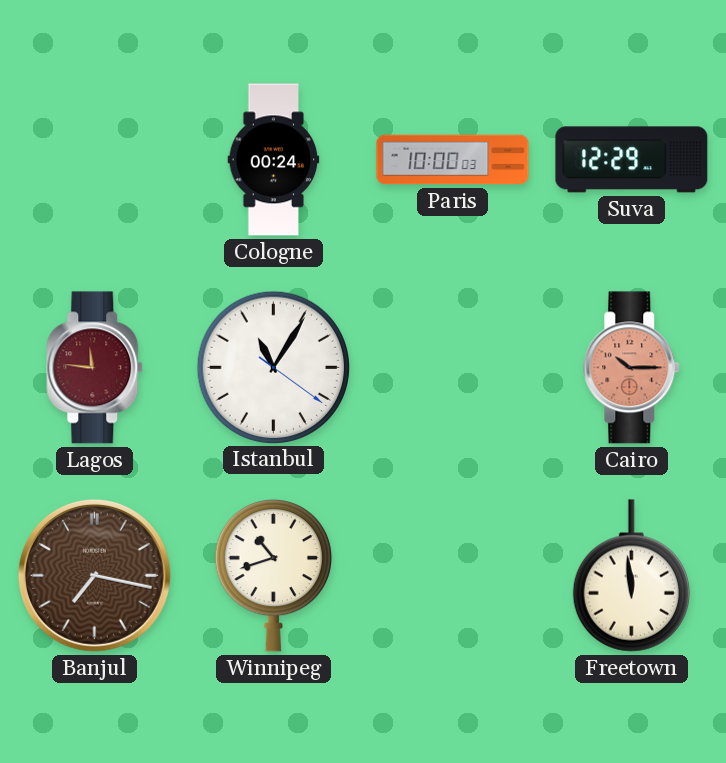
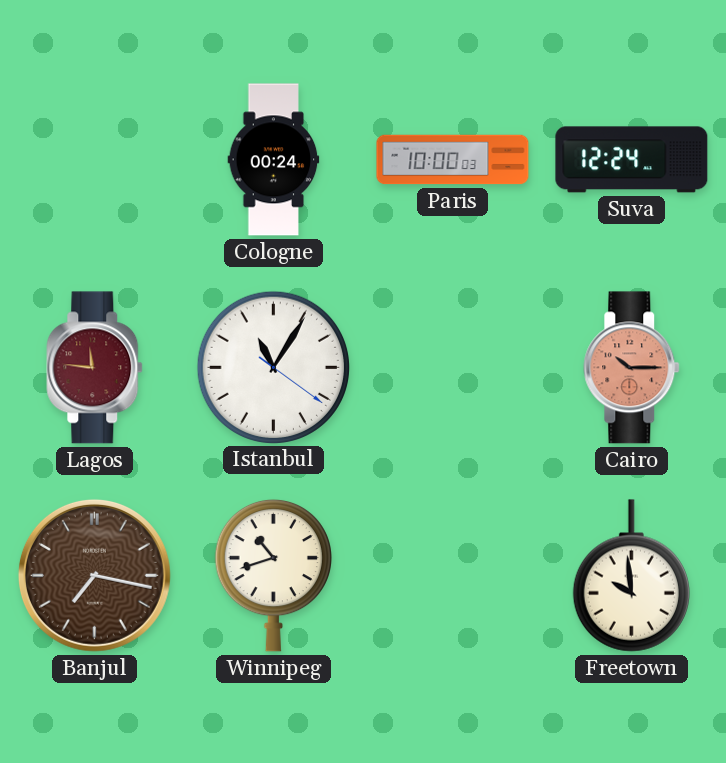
Suva: 12:29 -> 12:24 (632, 160)
Freetown: 11:59 -> 9:59 (631, 576)
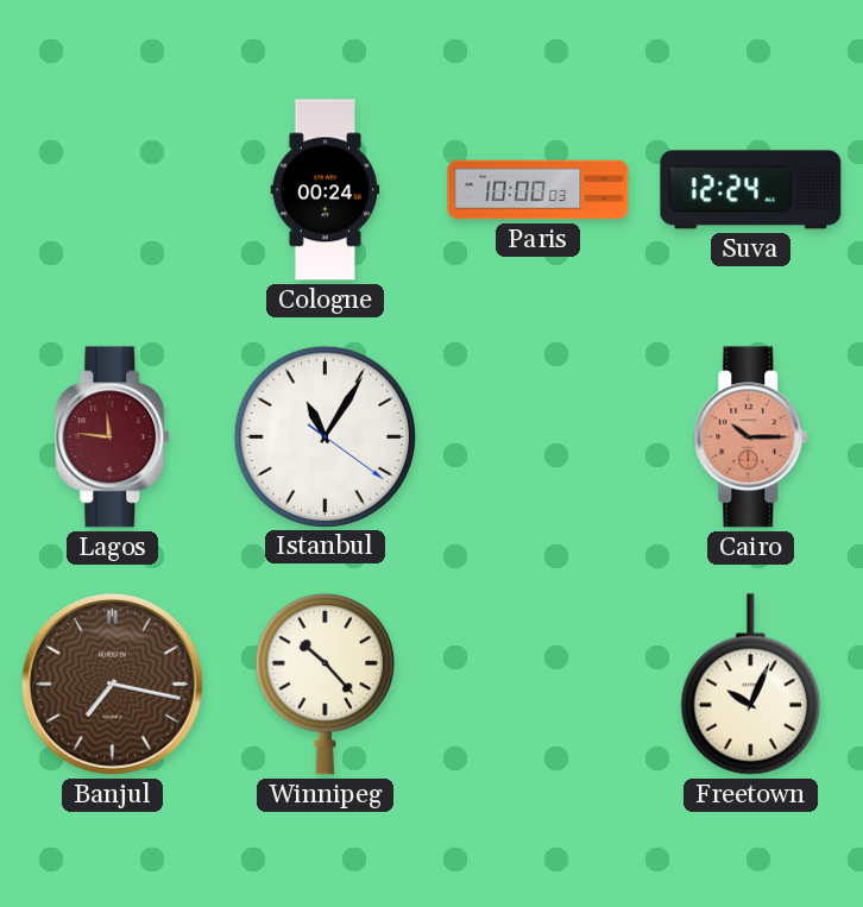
Winnipeg: 10:42 -> 10:23 (325, 684)
Freetown: 9:59 -> 10:04 (750, 685)
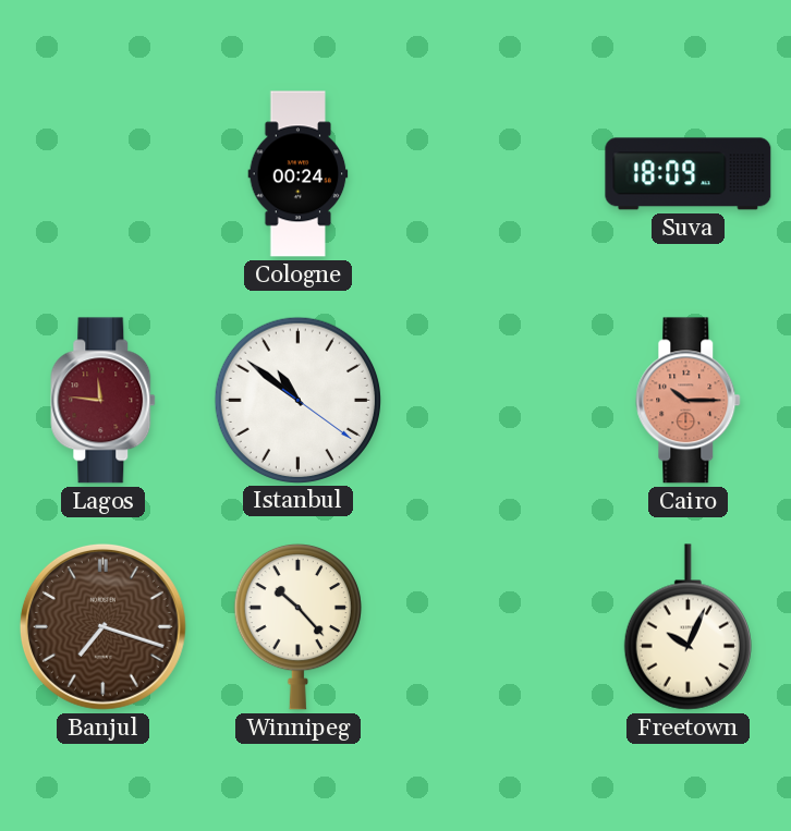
Paris: 10:00 -> none (538, 190)
Suva: 12:24 -> 18:09 (689, 174)
Istanbul: 11:05 -> 10:51 (297, 400)
Banjul: 7:17 -> 7:18 (102, 626)
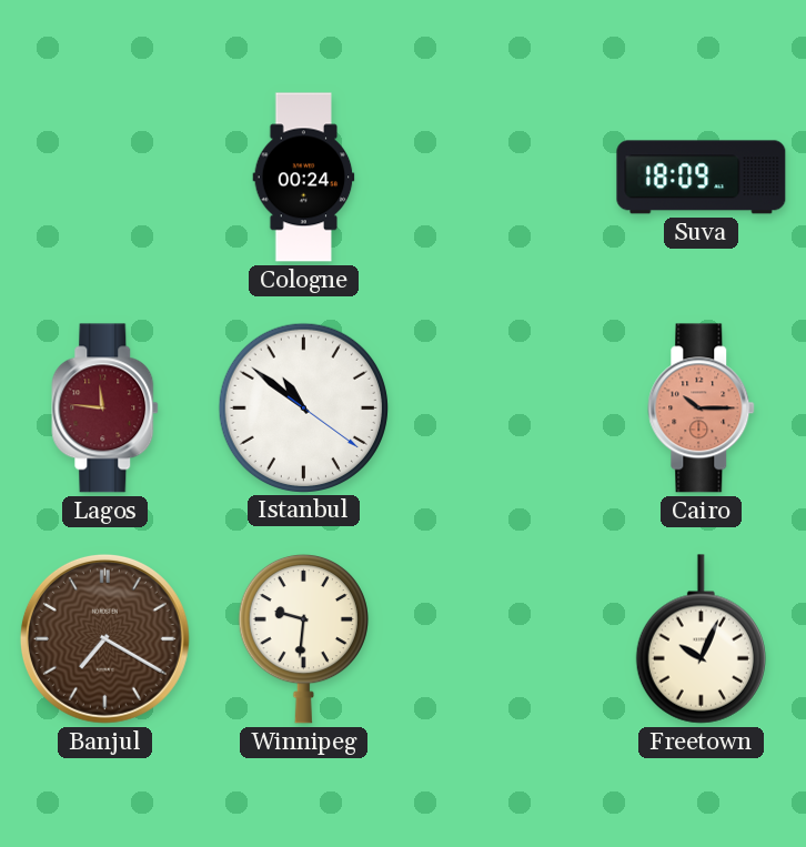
Banjul: 7:18 -> 7:20 (104, 638)
Winnipeg: 10:23 -> 9:31 (303, 638)
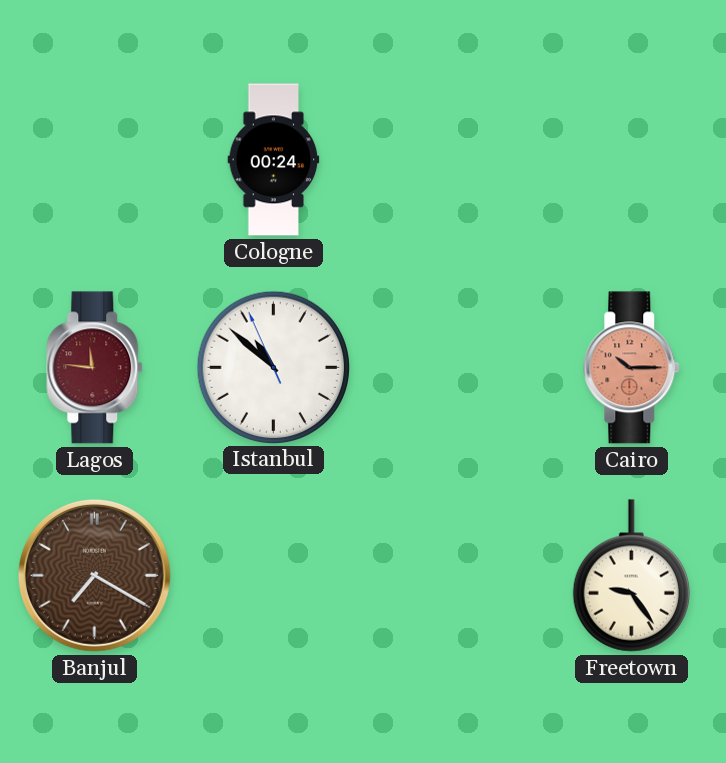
Suva: 18:09 -> none (702, 178)
Istanbul: 10:51:21 -> 10:51:56 (273, 367)
Winnipeg: 9:31 -> none (303, 638)
Freetown: 10:04 -> 9:24 (631, 576)
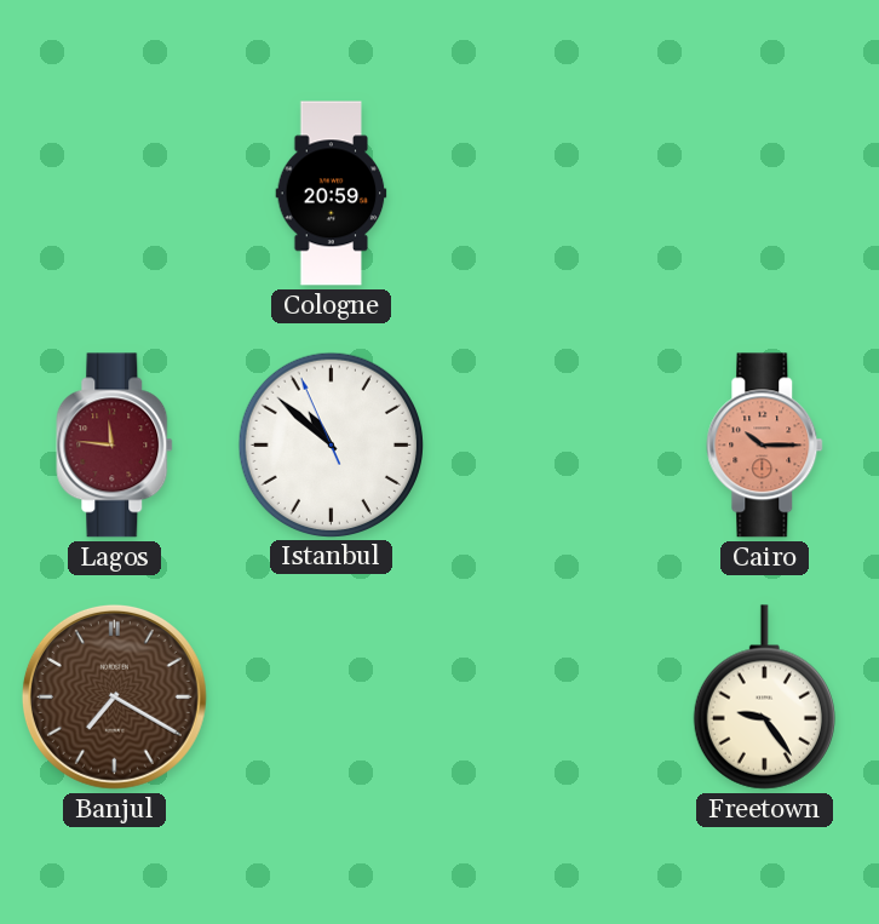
Cologne: 00:24 -> 20:59 (332, 194)
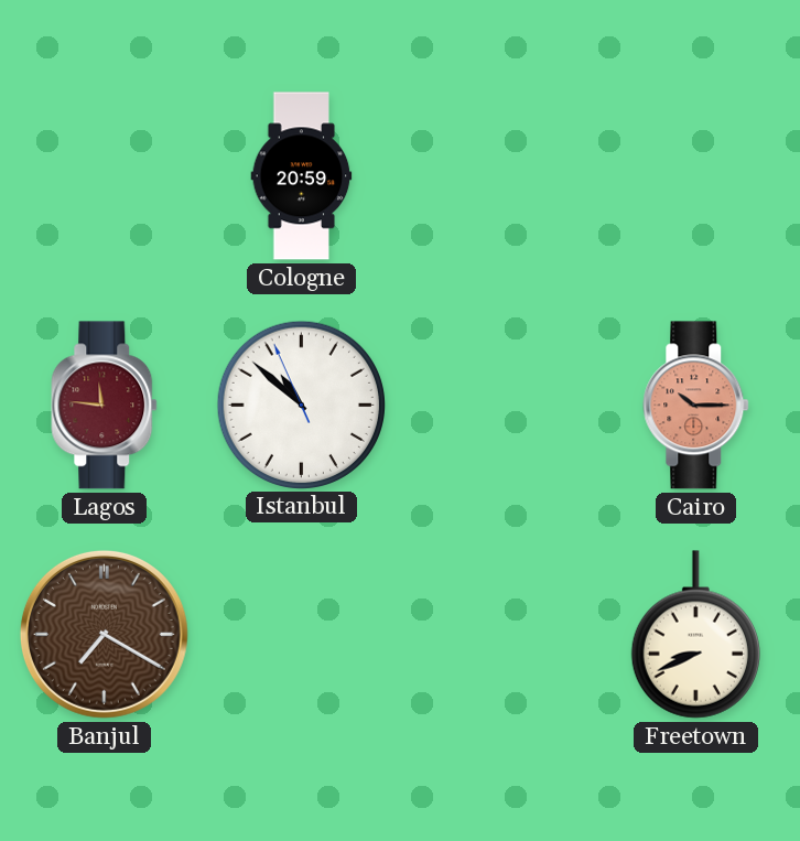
Freetown: 9:24 -> 8:41 (695, 635)
